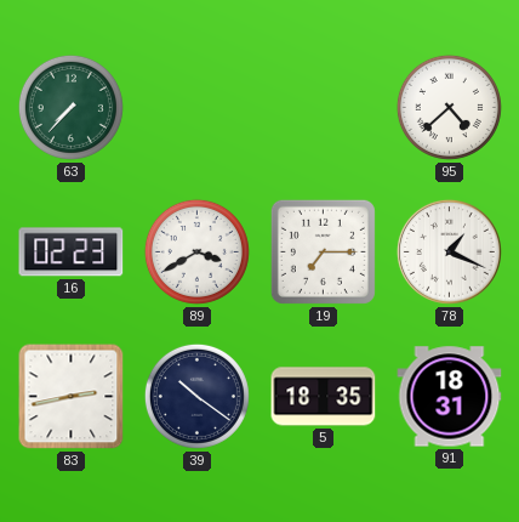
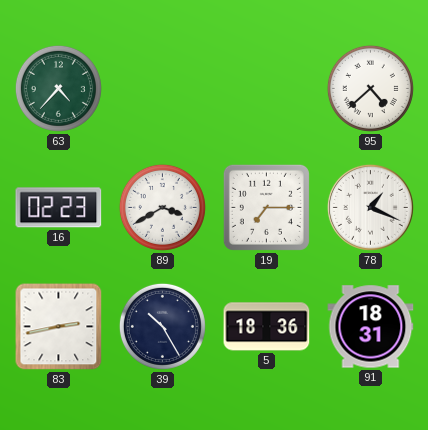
63: 7:37 -> 4:37 (58, 88)
39: 10:21 -> 10:25 (162, 326)
5: 18:35 -> 18:36 (267, 327)
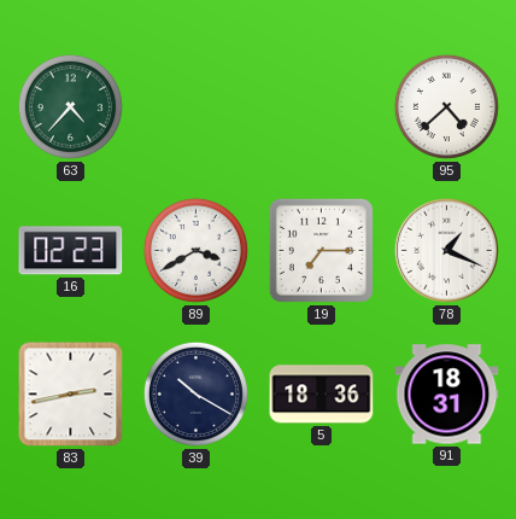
39: 10:25 -> 10:20 (195, 393)
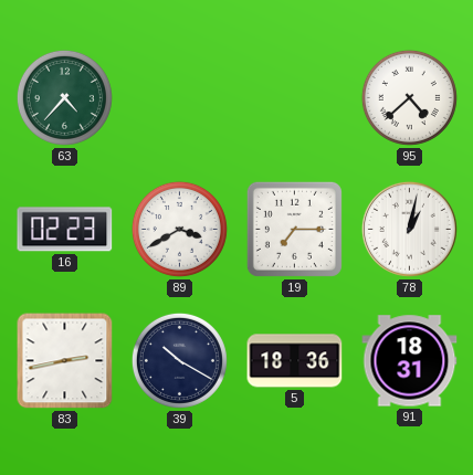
78: 1:19 -> 1:02 (409, 229)
